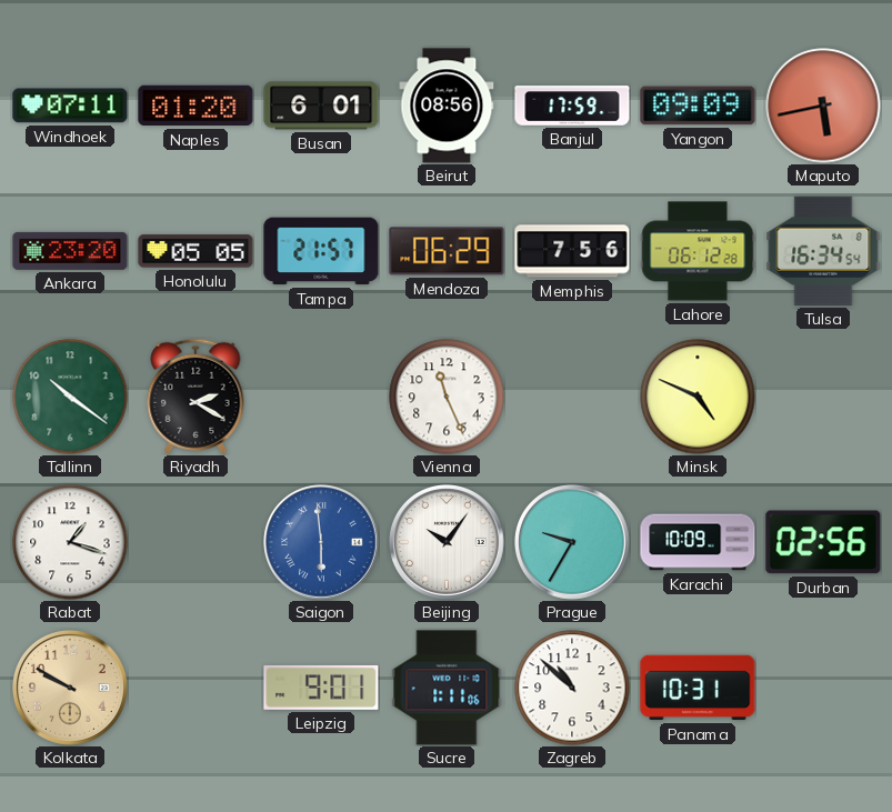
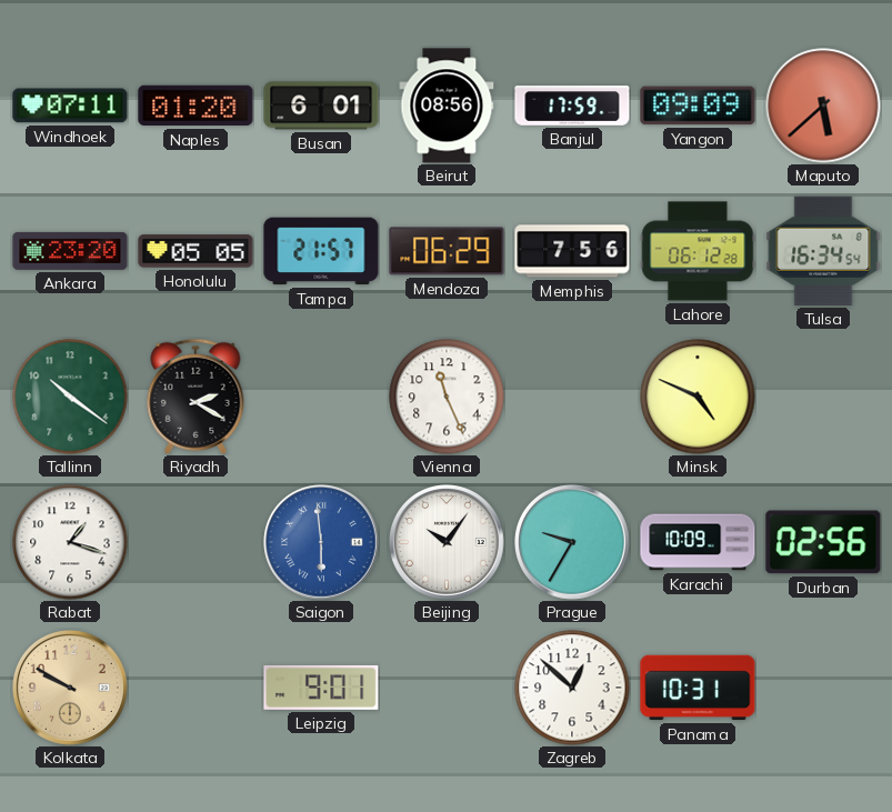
Maputo: 5:43 -> 5:38 (823, 106)
Sucre: 1:11 -> none (447, 688)
Zagreb: 10:52 -> 12:52 (572, 688)
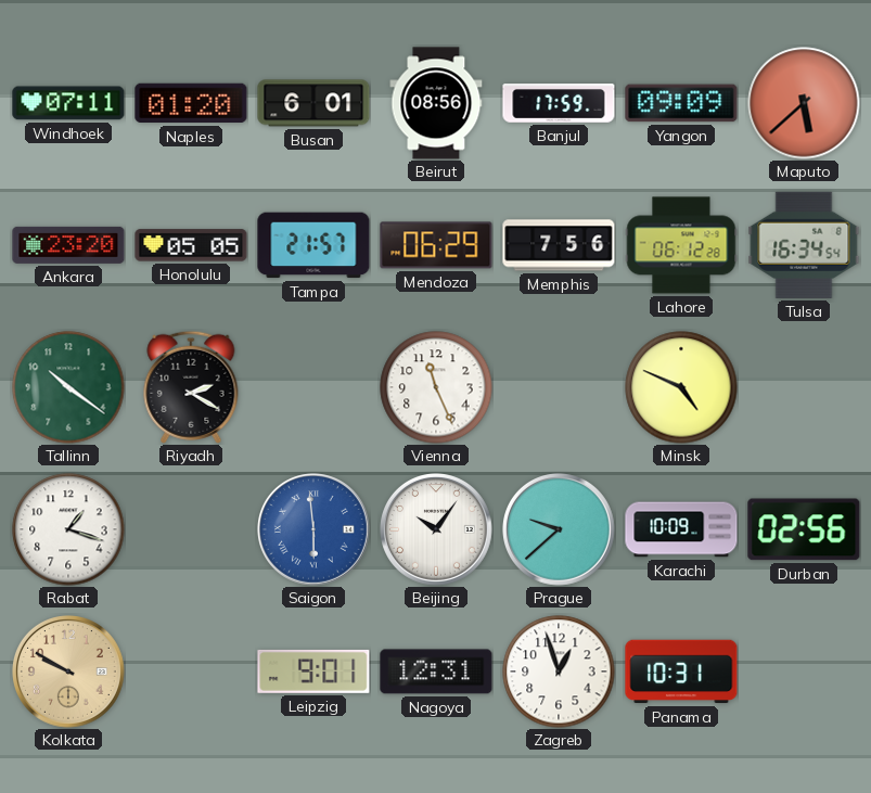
Prague: 9:35 -> 9:38 (560, 530)
Nagoya: none -> 12:31 (436, 672)
Zagreb: 12:52 -> 12:57 (559, 672)
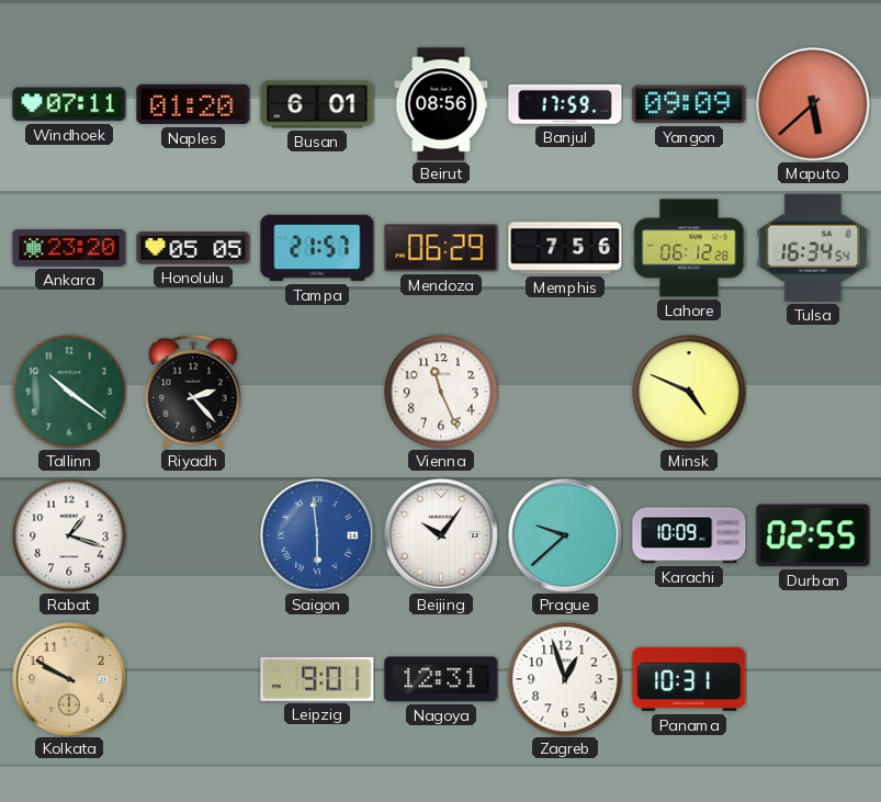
Riyadh: 2:20 -> 2:23 (193, 392)
Durban: 02:56 -> 02:55 (813, 535)
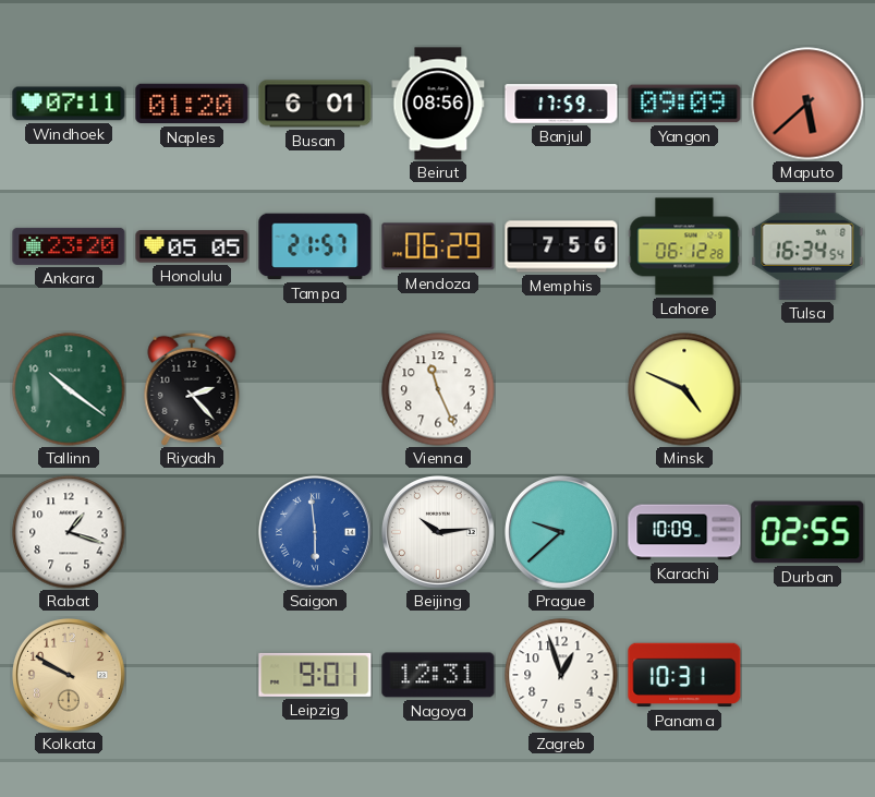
Beijing: 10:06 -> 10:14 (439, 533)
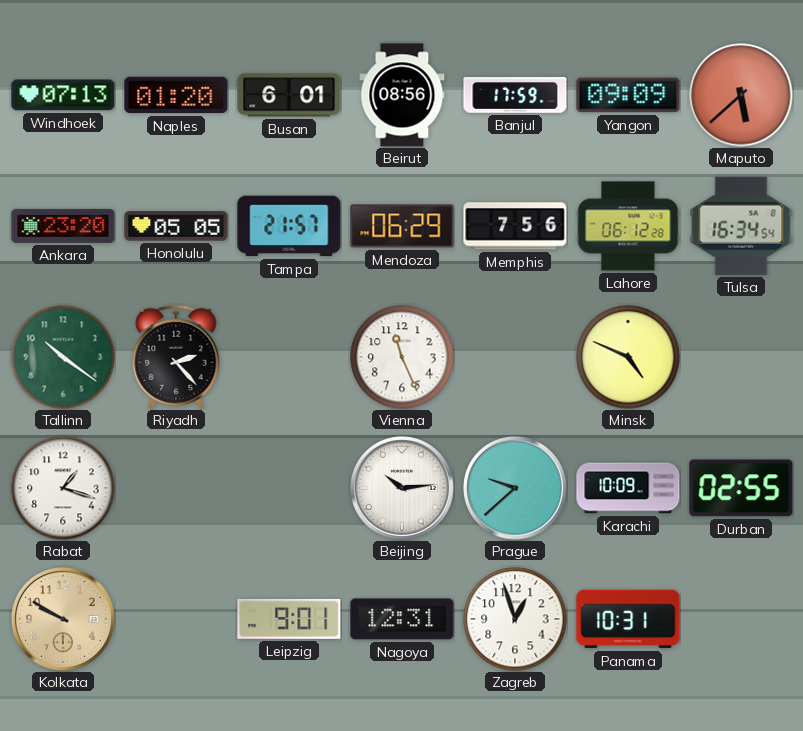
Windhoek: 07:11 -> 07:13 (63, 95)
Saigon: 5:59 -> none (316, 533)
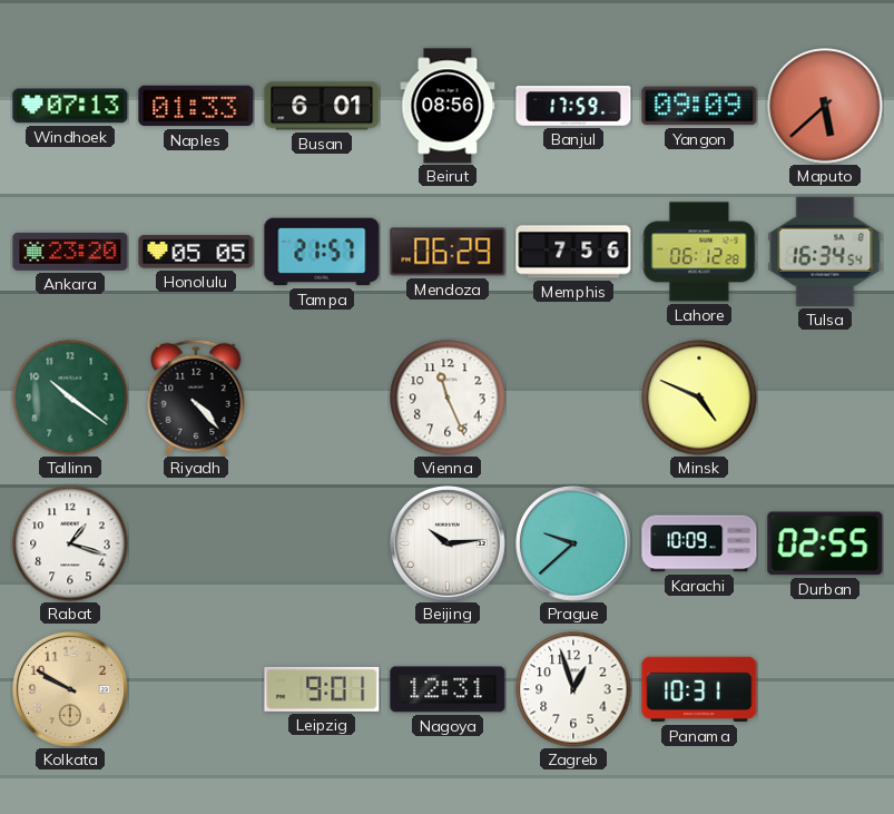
Naples: 01:20 -> 01:33 (196, 106)
Riyadh: 2:23 -> 4:23 (196, 398)
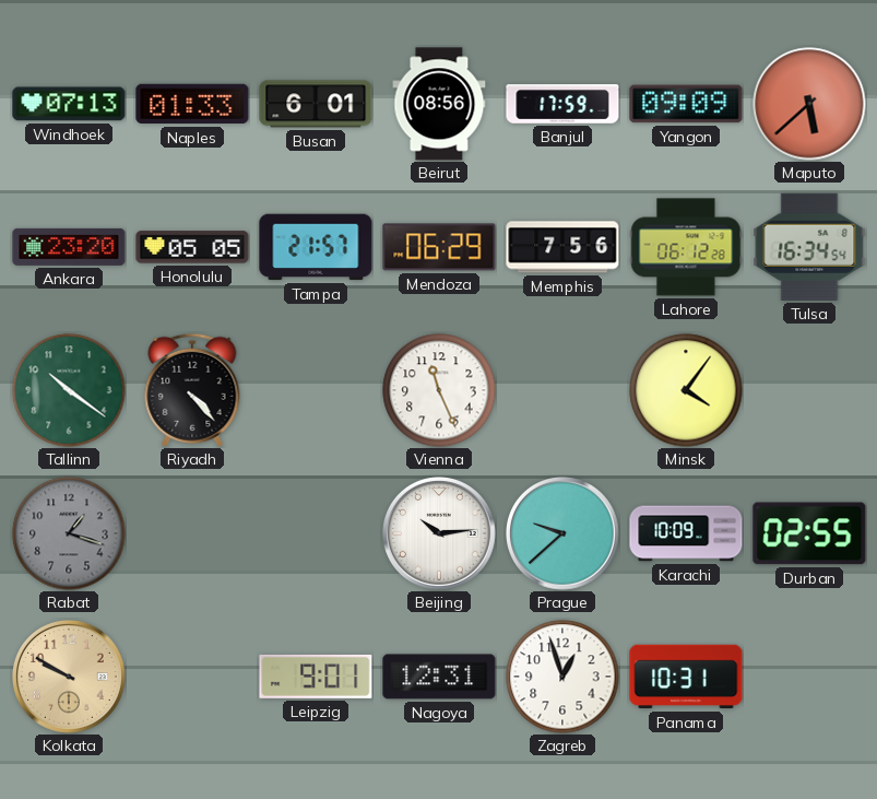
Minsk: 4:49 -> 4:06 (686, 390)
Rabat dial: white -> grey (69, 533)
